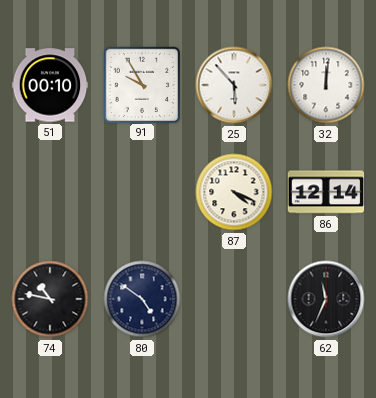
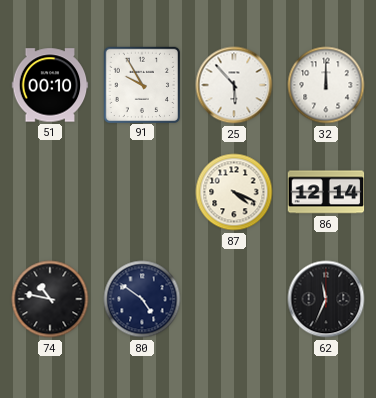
32: 12:01 -> 12:00 (326, 85)
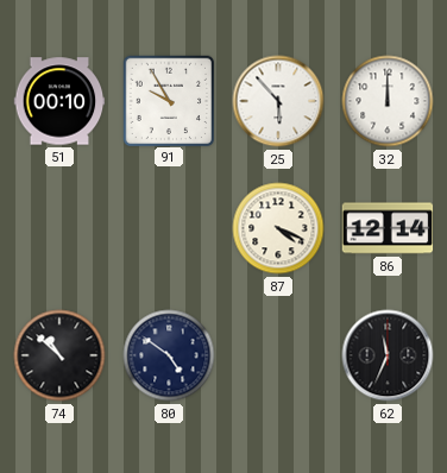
74: 10:47 -> 10:52 (59, 355)
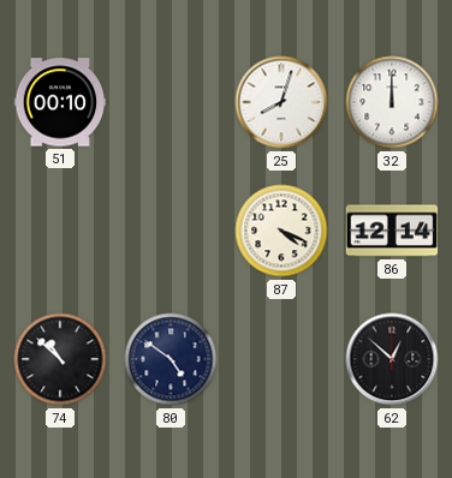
91: 9:55 -> none (169, 100)
25: 5:53 -> 8:03 (281, 102)
62: 11:34 -> 12:52 (392, 359)
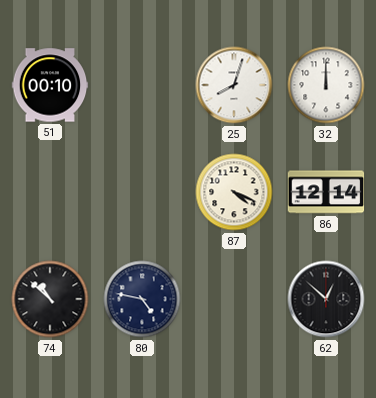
80: 4:51 -> 4:47 (142, 299)
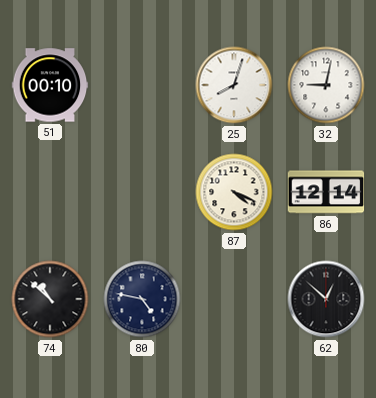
32: 12:00 -> 9:02 (326, 85)
